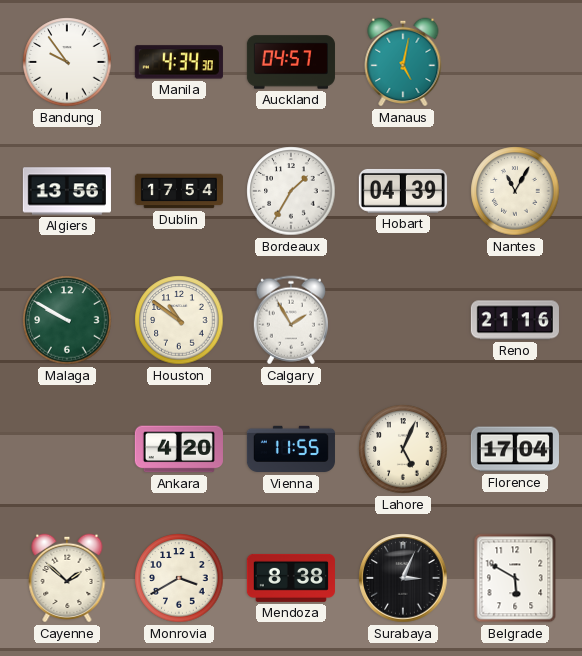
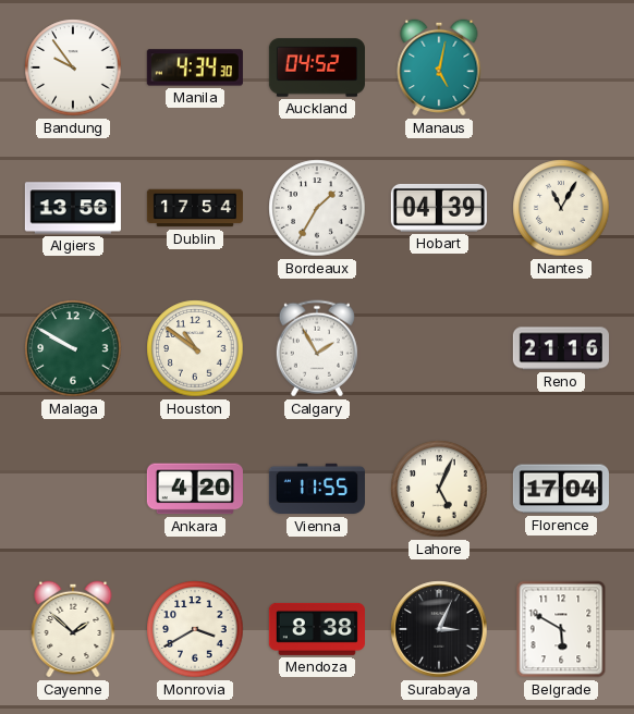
Auckland: 04:57 -> 04:52 (317, 67)
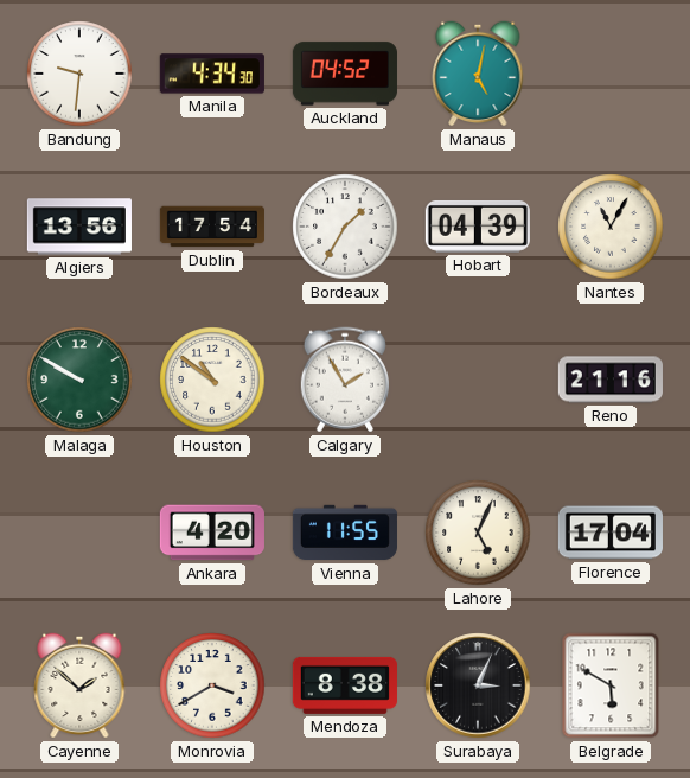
Bandung: 9:54 -> 9:31 (79, 74)
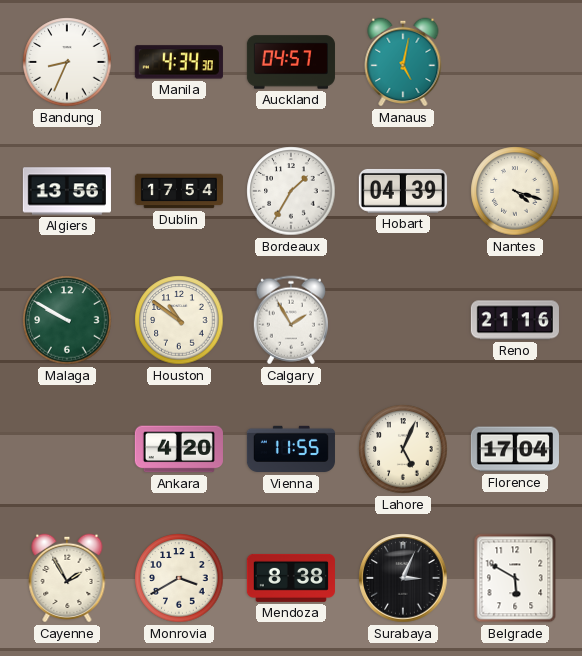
Bandung: 9:31 -> 8:34 (67, 62)
Auckland: 04:52 -> 04:57 (291, 62)
Nantes: 11:05 -> 4:18 (515, 191)
Cayenne: 1:52 -> 1:55 (67, 578)
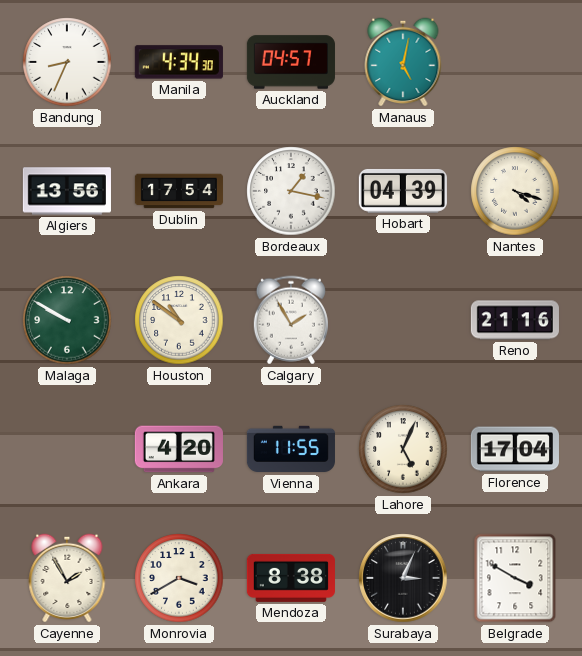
Bordeaux: 1:35 -> 1:17 (291, 191)
Belgrade: 5:50 -> 3:50 (515, 578)
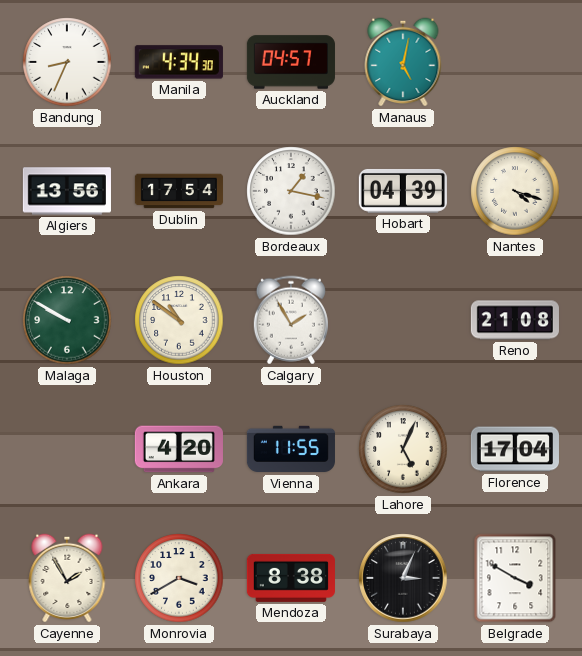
Reno: 21:16 -> 21:08 (515, 320)
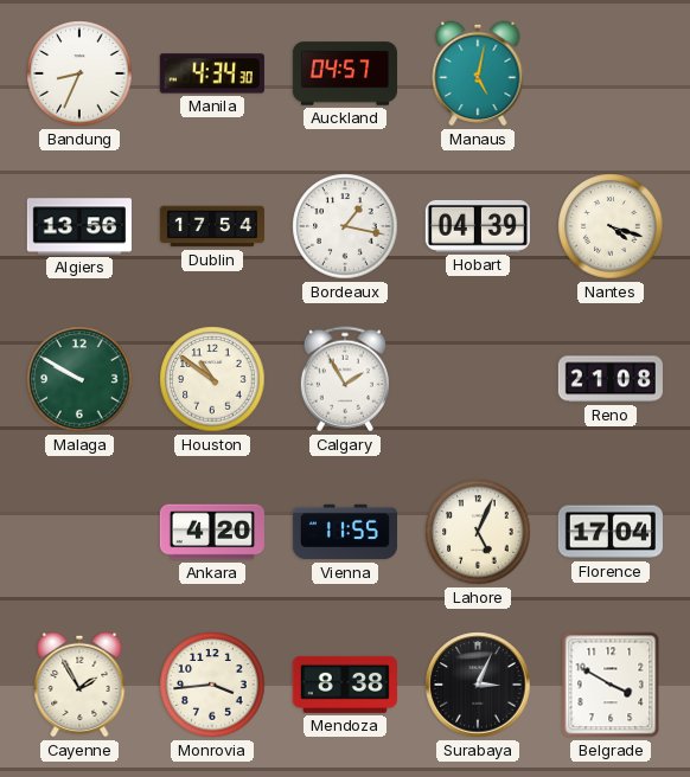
Monrovia: 3:40 -> 3:44 (212, 685)
